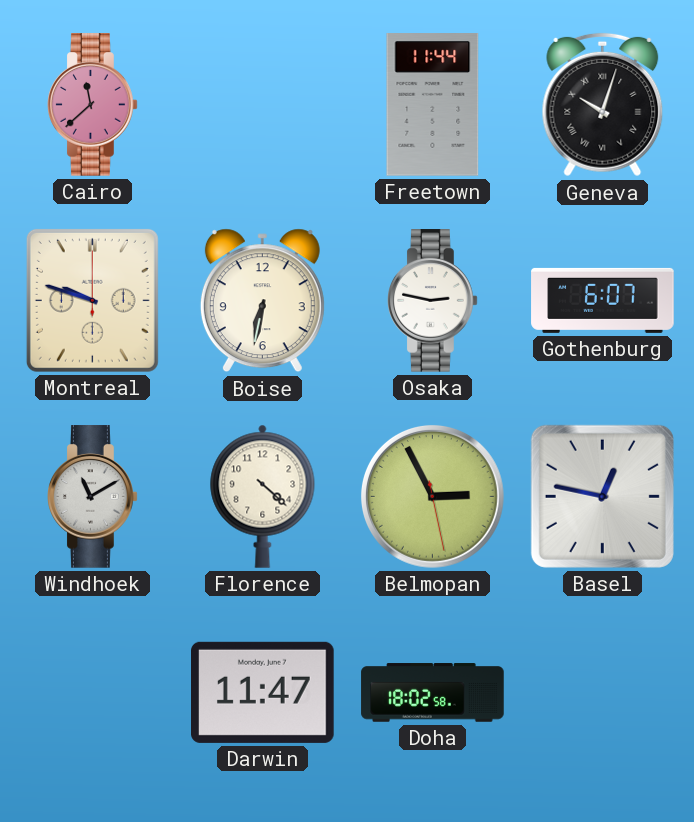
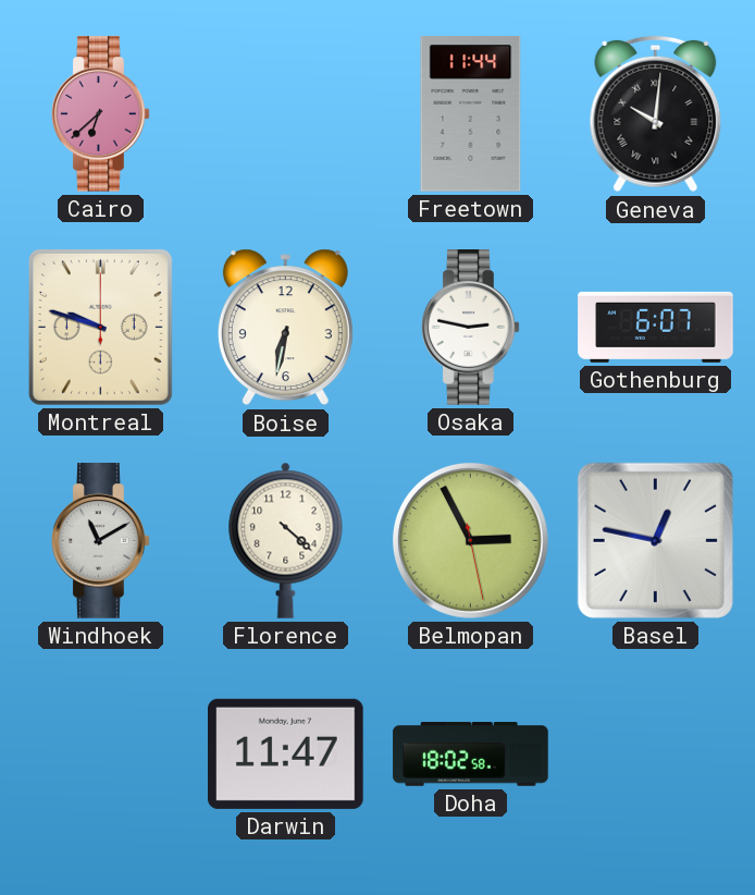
Cairo: 11:38 -> 6:38 (101, 114)
Geneva: 10:03 -> 10:01 (656, 114)
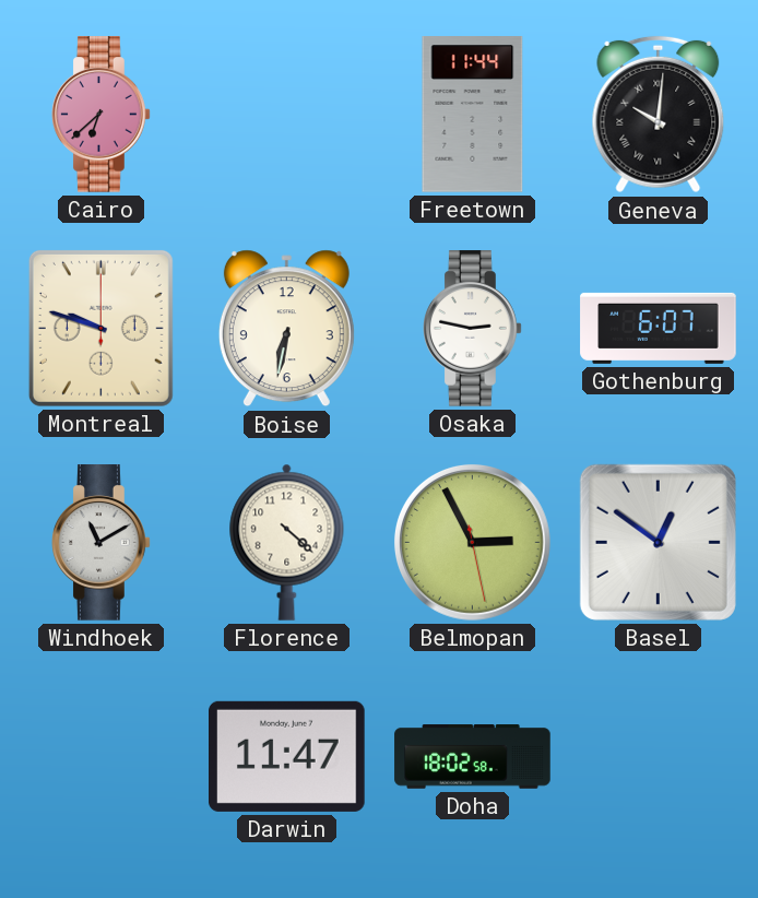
Basel: 12:47 -> 12:51 (658, 542)
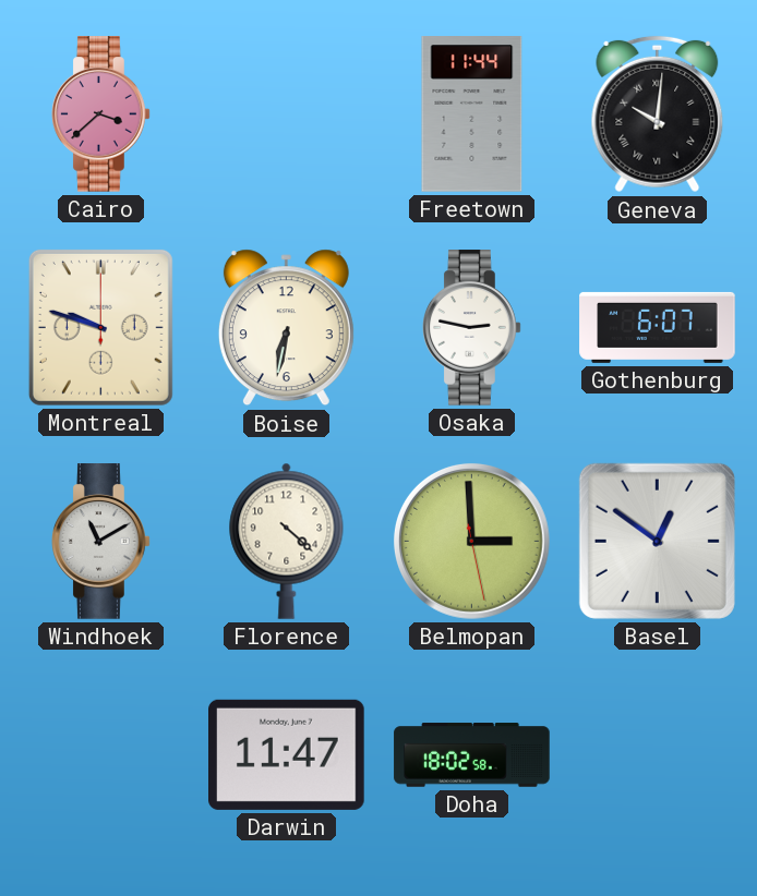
Cairo: 6:38 -> 3:38 (101, 114)
Belmopan: 2:55 -> 2:59 (471, 541)
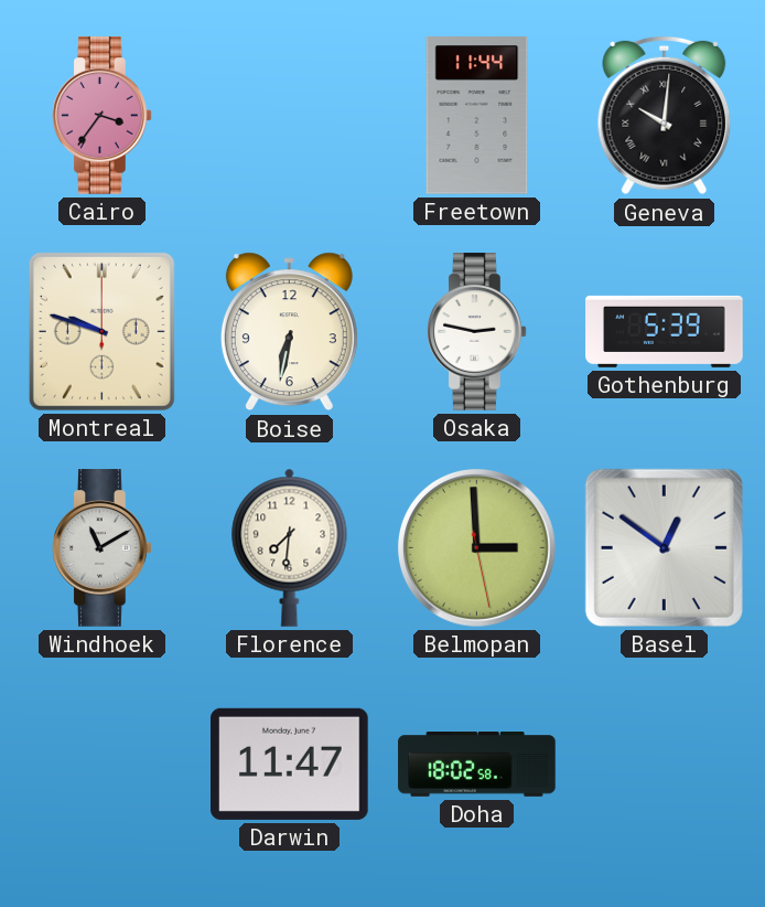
Cairo: 3:38 -> 3:36 (103, 116)
Gothenburg: 6:07 -> 5:39 (665, 331)
Florence: 4:22 -> 7:31 (290, 547)
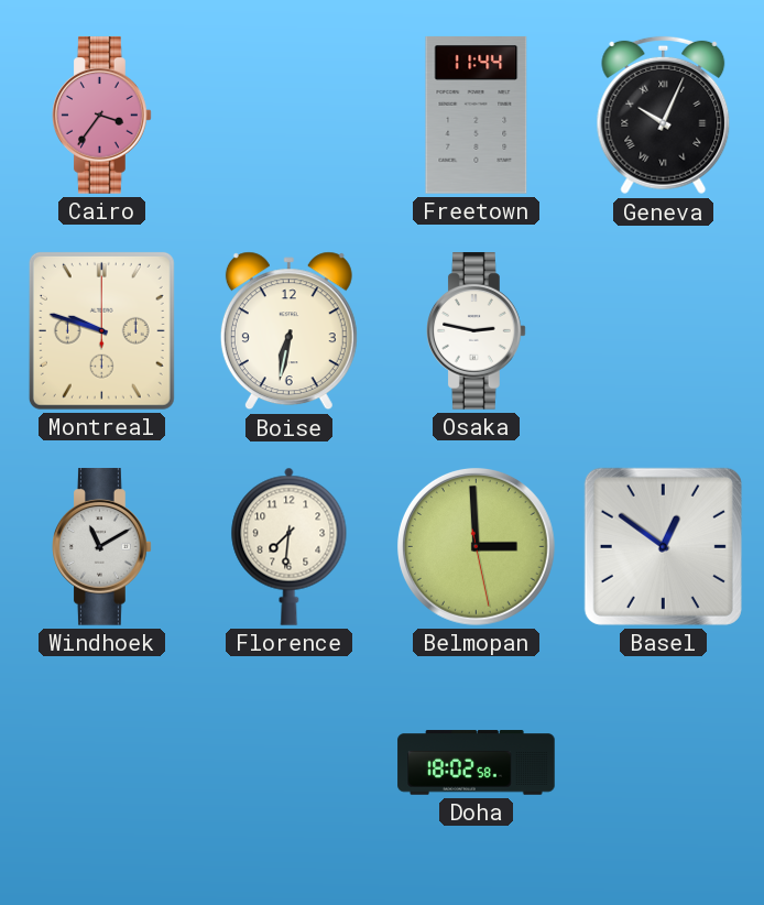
Geneva: 10:01 -> 10:04 (664, 116)
Gothenburg: 5:39 -> none (665, 331)
Darwin: 11:47 -> none (290, 764)
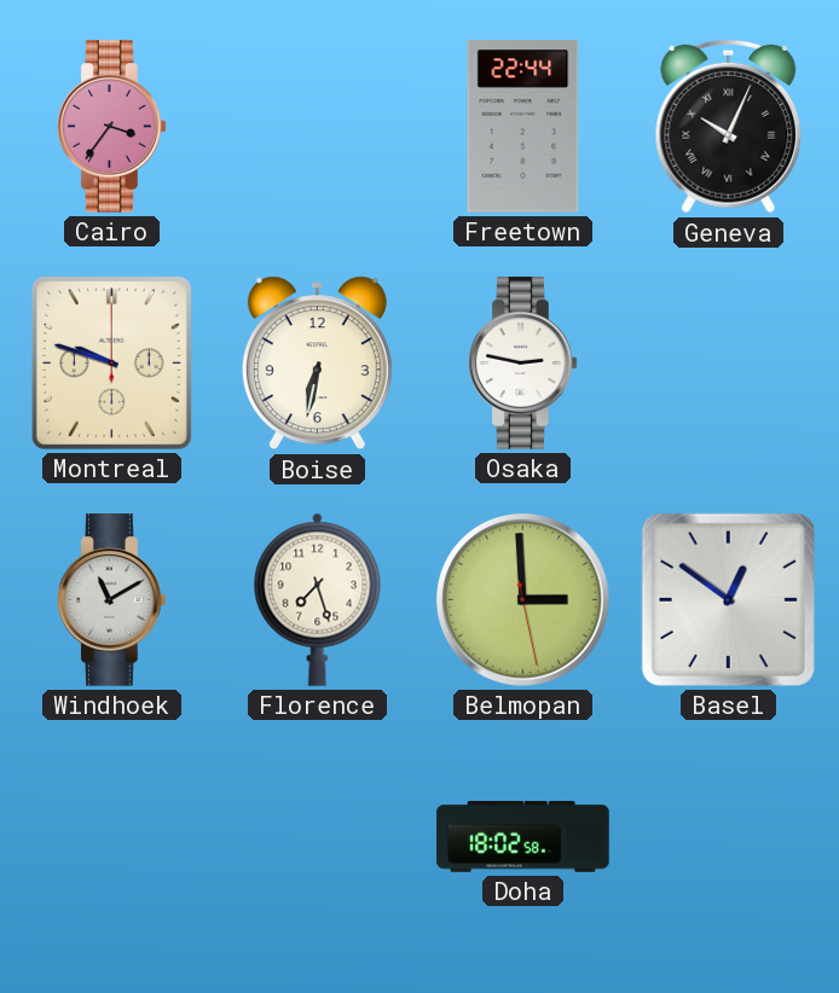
Freetown: 11:44 -> 22:44 (523, 127)
Florence: 7:31 -> 7:27 (318, 599)
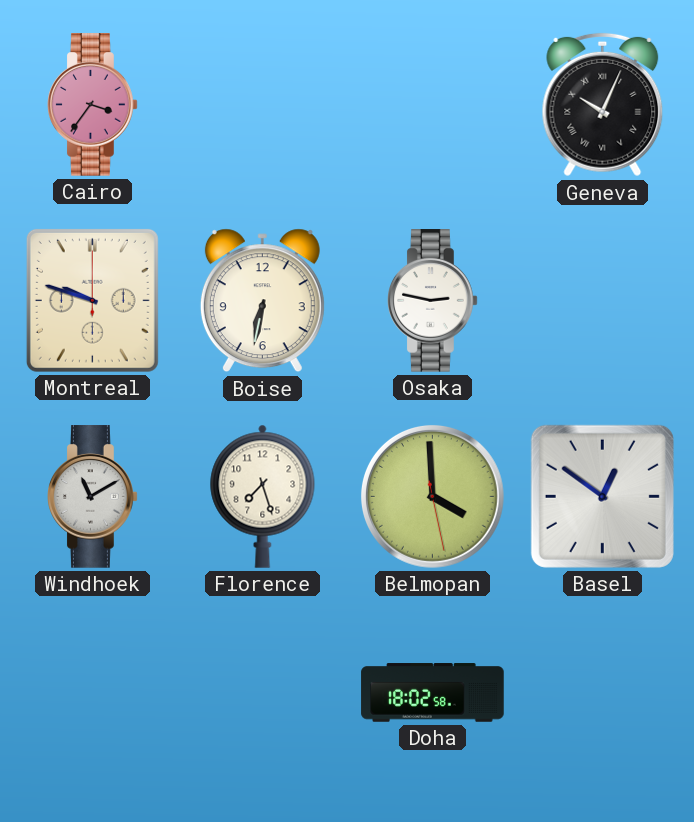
Freetown: 22:44 -> none (523, 127)
Belmopan: 2:59 -> 3:59 (432, 496)
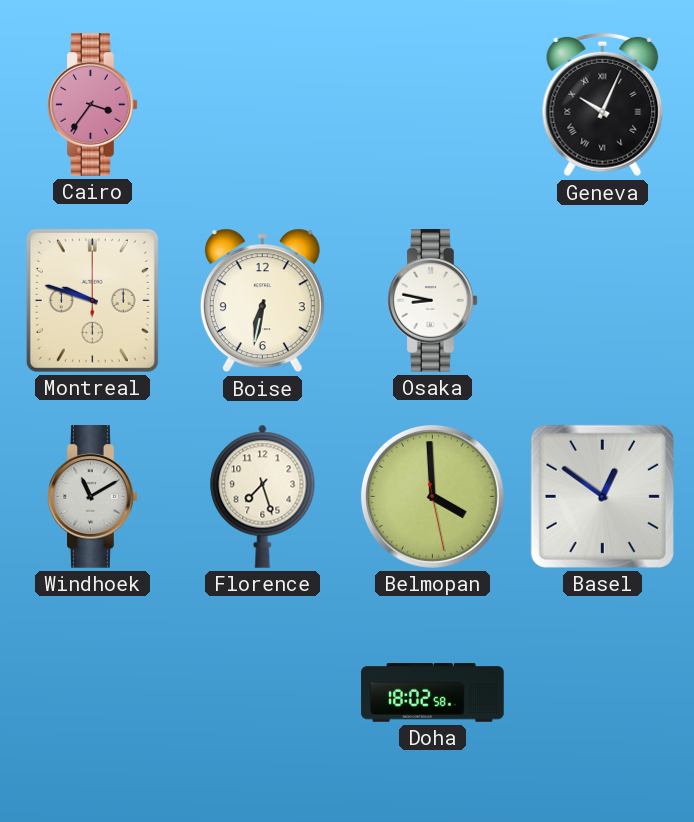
Osaka: 2:47 -> 8:47 (433, 301)
